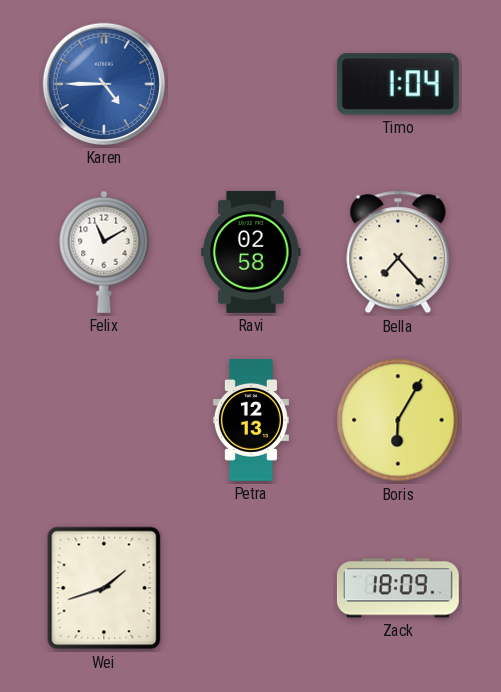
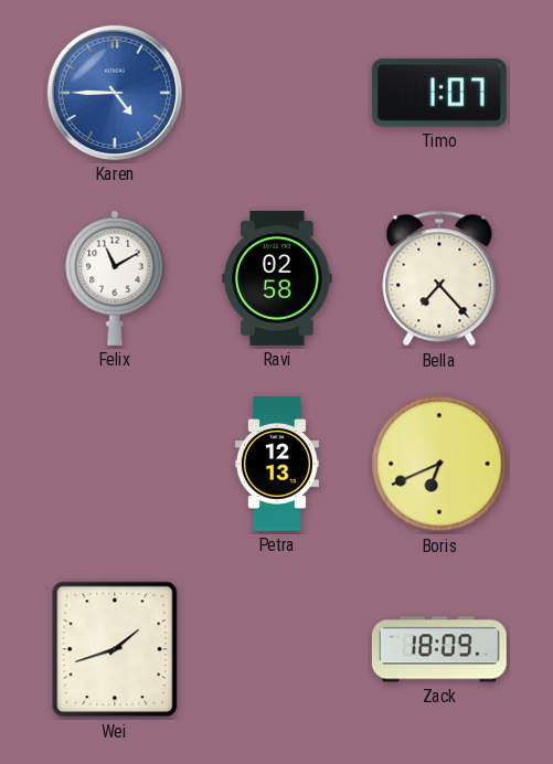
Timo: 1:04 -> 1:07 (439, 93)
Boris: 6:05 -> 6:41 (439, 464)
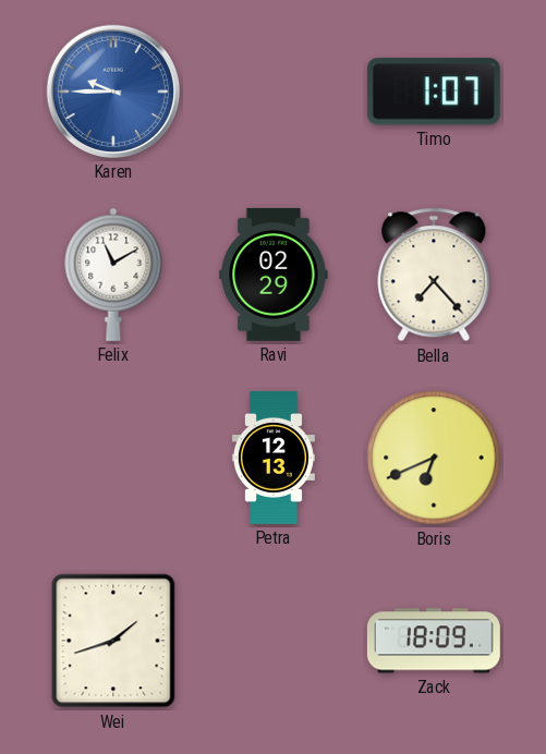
Karen: 4:45 -> 9:45 (113, 92)
Ravi: 02:58 -> 02:29 (274, 275)
